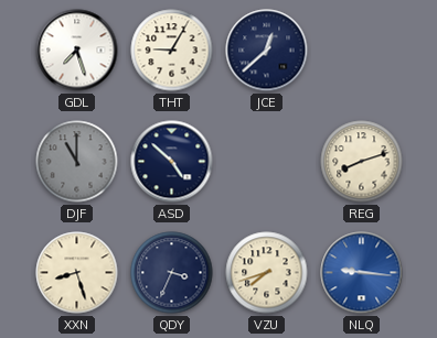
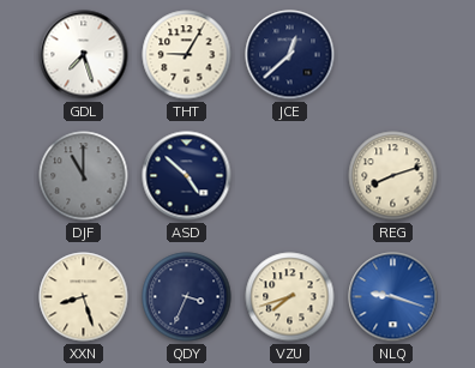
NLQ: 9:16 -> 9:18 (393, 297)
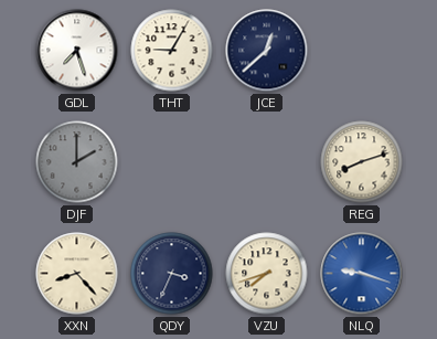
DJF: 11:00 -> 2:00 (77, 162)
ASD: 4:52 -> none (187, 176)
XXN: 8:27 -> 8:23 (77, 274)
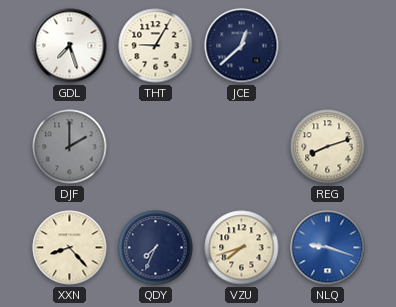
QDY: 3:34 -> 7:34 (156, 248)
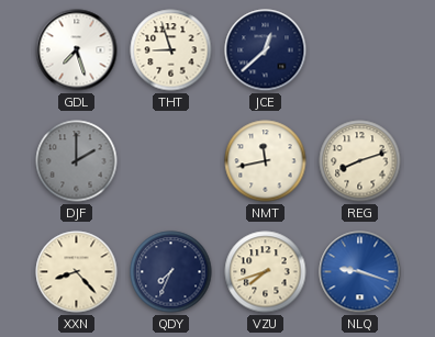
THT: 9:05 -> 8:57 (171, 50)
NMT: none -> 11:43 (266, 161)
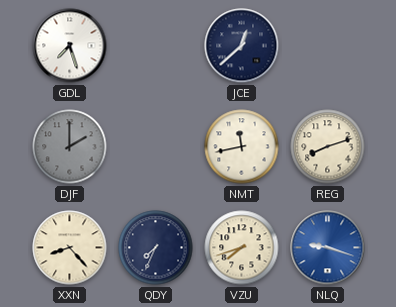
THT: 8:57 -> none (171, 50)
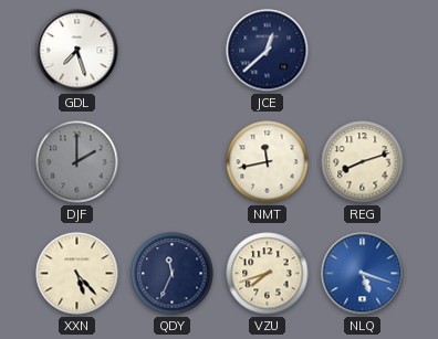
XXN: 8:23 -> 5:23 (77, 274)
QDY: 7:34 -> 11:34 (173, 274)
NLQ: 9:18 -> 5:18 (363, 274)
